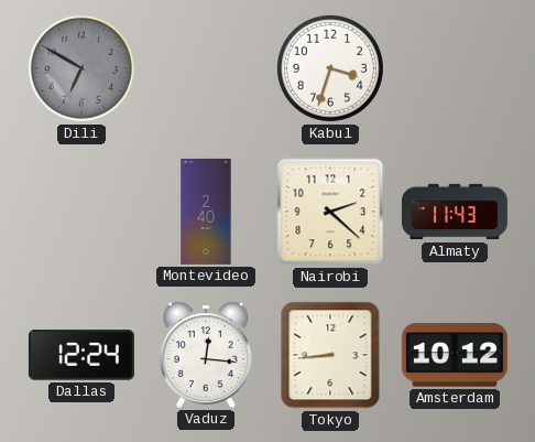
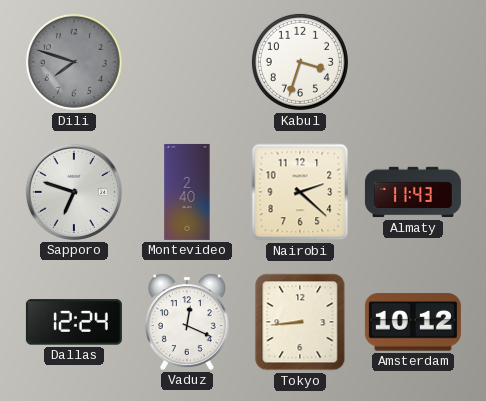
Dili: 6:50 -> 7:48 (74, 62)
Sapporo: none -> 6:48 (74, 192)
Vaduz: 12:16 -> 12:19 (187, 322)
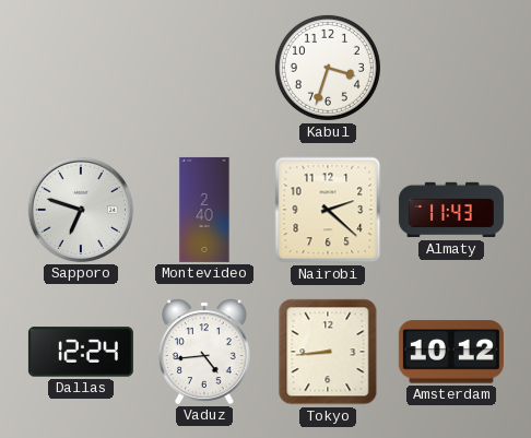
Dili: 7:48 -> none (74, 62)
Vaduz: 12:19 -> 4:44 (204, 352)
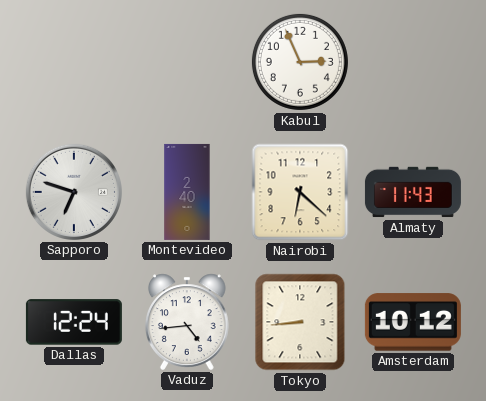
Kabul: 3:33 -> 2:56 (300, 62)
Nairobi: 2:22 -> 6:22 (300, 192)
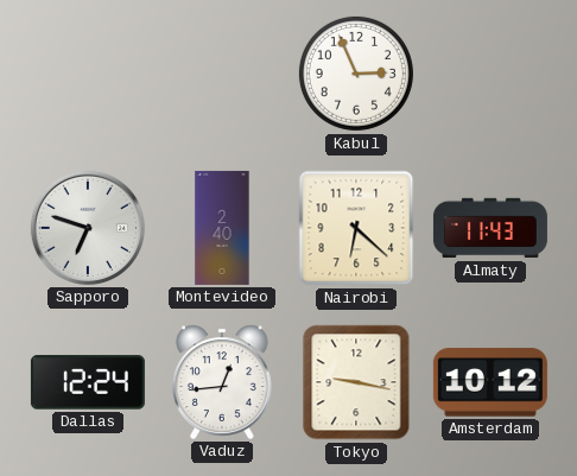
Vaduz: 4:44 -> 12:44 (222, 382)
Tokyo: 8:44 -> 9:17 (356, 382)
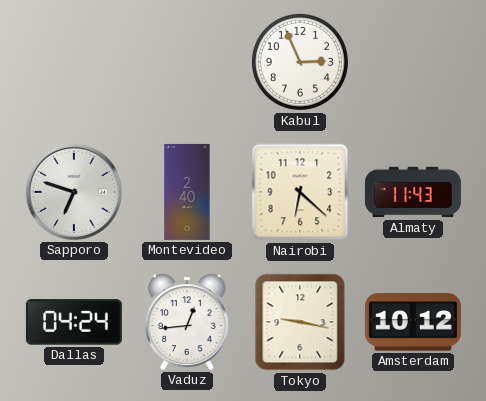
Dallas: 12:24 -> 04:24 (74, 322)
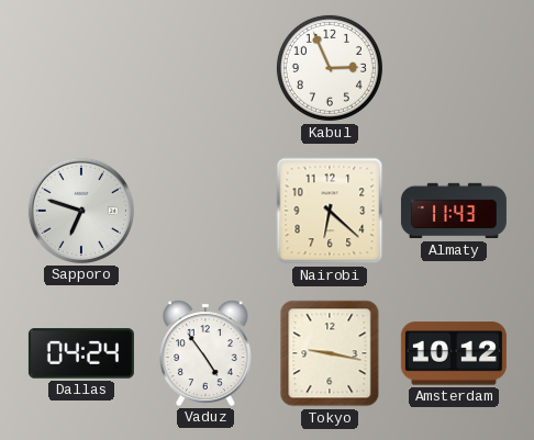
Montevideo: 2:40 -> none (187, 192)
Vaduz: 12:44 -> 4:54 (205, 353)
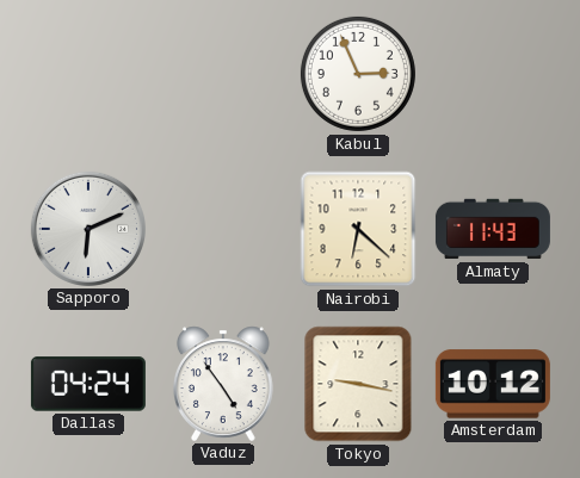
Sapporo: 6:48 -> 6:11 (88, 229)
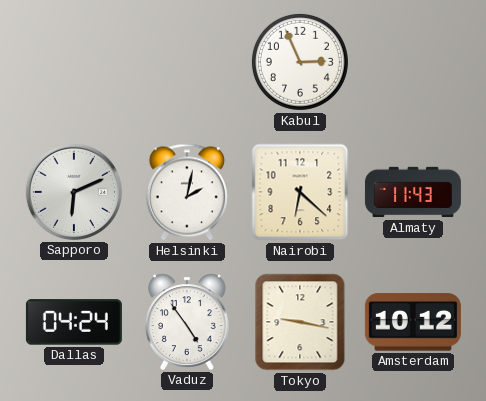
Helsinki: none -> 2:02 (187, 192)
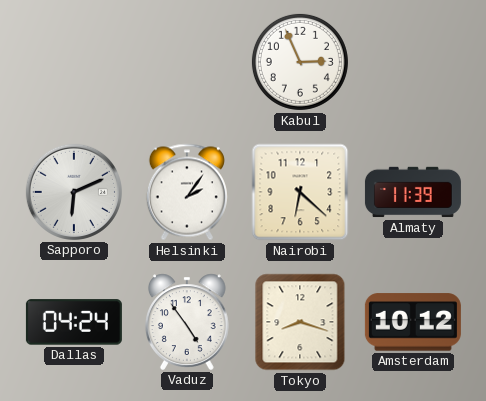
Helsinki: 2:02 -> 2:06 (187, 192)
Almaty: 11:43 -> 11:39 (413, 192)
Tokyo: 9:17 -> 8:18 (300, 322)
